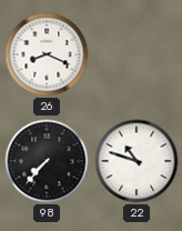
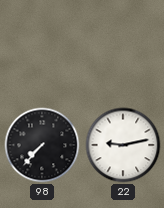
26: 8:19 -> none (47, 54)
22: 10:48 -> 9:13 (123, 145)
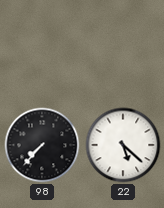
22: 9:13 -> 5:22 (123, 145)
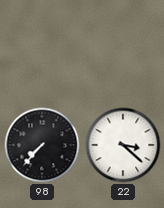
22: 5:22 -> 3:22 (123, 145)
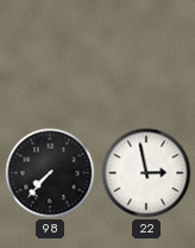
22: 3:22 -> 2:58 (146, 173)
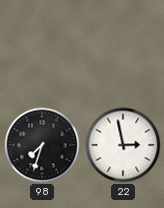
98: 7:37 -> 7:33 (42, 145)
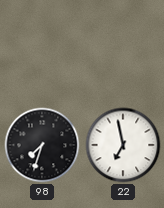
22: 2:58 -> 6:58 (123, 145)
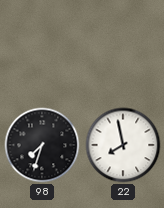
22: 6:58 -> 7:58 (123, 145)
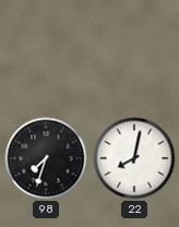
22: 7:58 -> 8:02 (134, 158)
